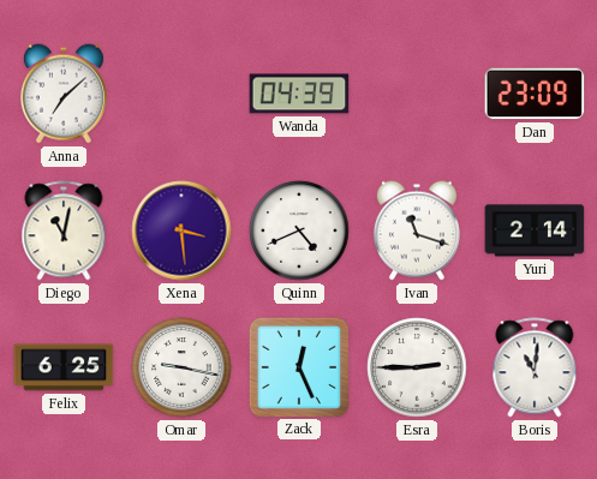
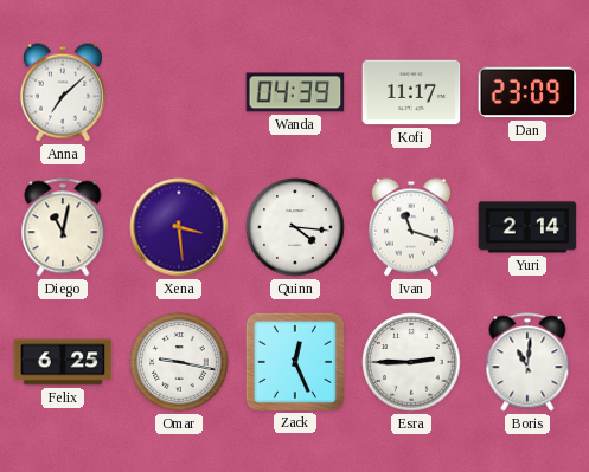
Kofi: none -> 11:17 (411, 92)
Quinn: 4:41 -> 4:16 (295, 227)
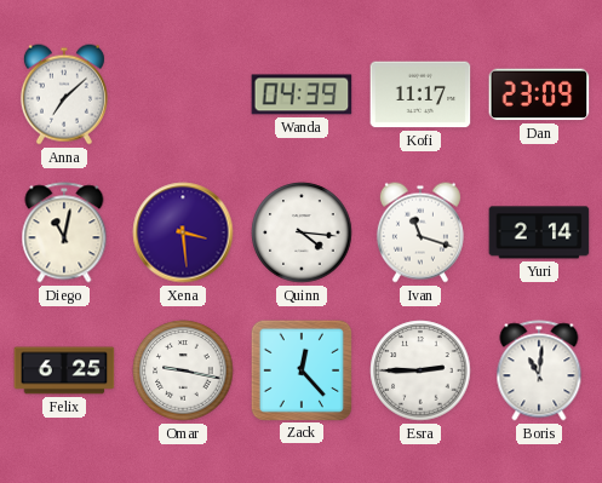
Zack: 12:26 -> 12:23 (300, 369)
